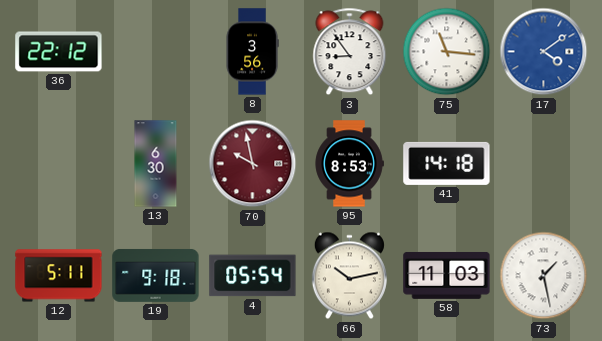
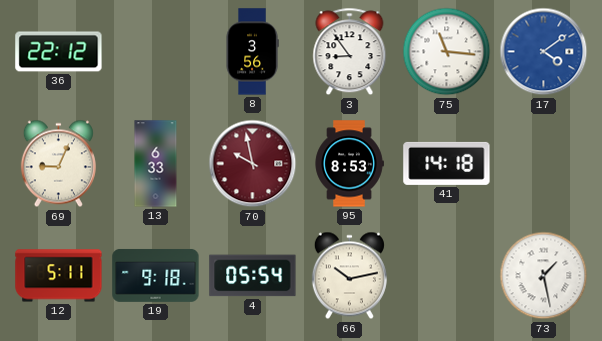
69: none -> 9:04 (58, 164)
13: 6:30 -> 6:33 (156, 164)
58: 11:03 -> none (447, 276)
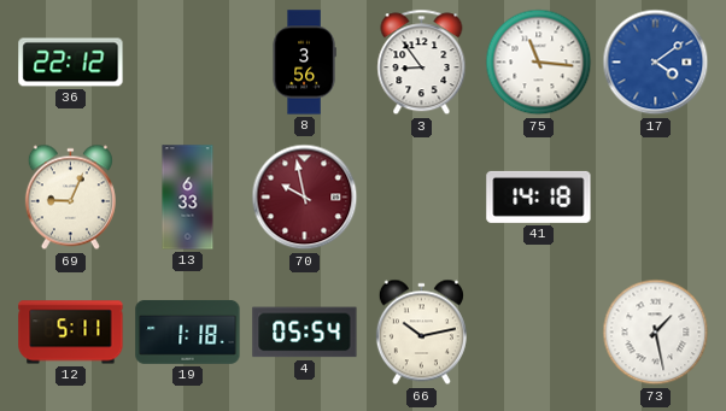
95: 8:53 -> none (349, 164)
19: 9:18 -> 1:18 (188, 331)
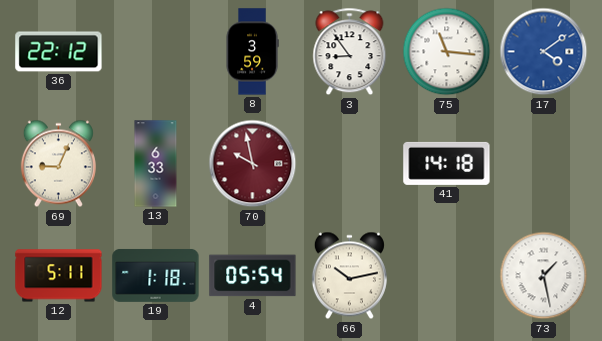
8: 3:56 -> 3:59 (252, 52)
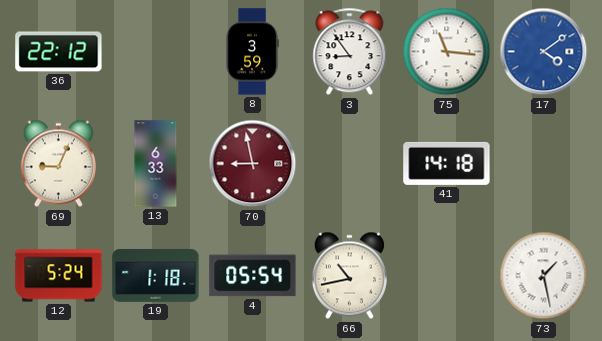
70: 9:58 -> 8:58 (253, 164)
12: 5:11 -> 5:24 (59, 276)
66: 10:13 -> 10:43 (349, 276)
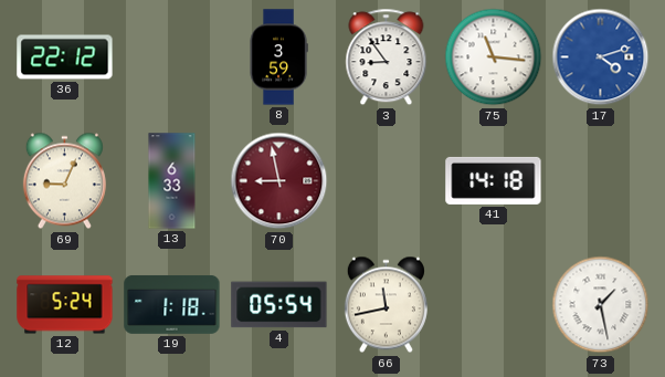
17: 4:09 -> 4:12 (601, 57)
66: 10:43 -> 11:43 (386, 305)
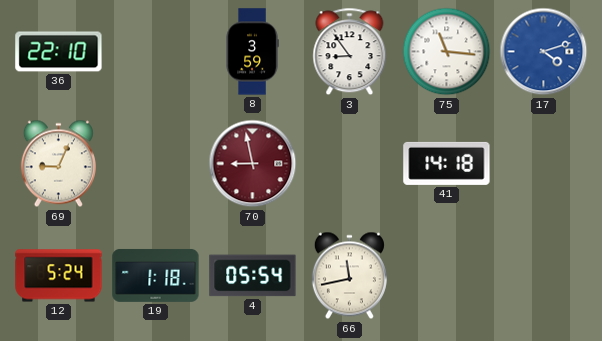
36: 22:12 -> 22:10 (59, 52)
13: 6:33 -> none (172, 181)
73: 1:28 -> none (601, 305)
